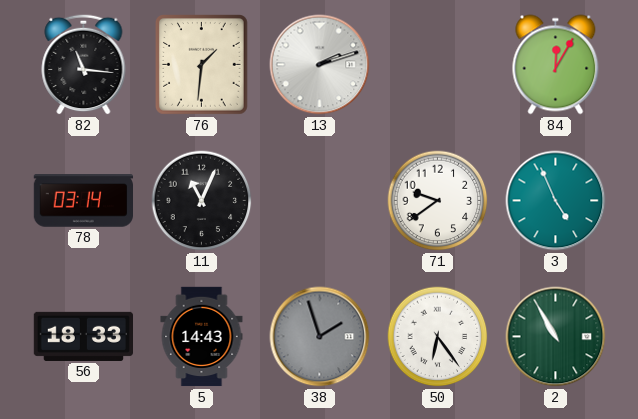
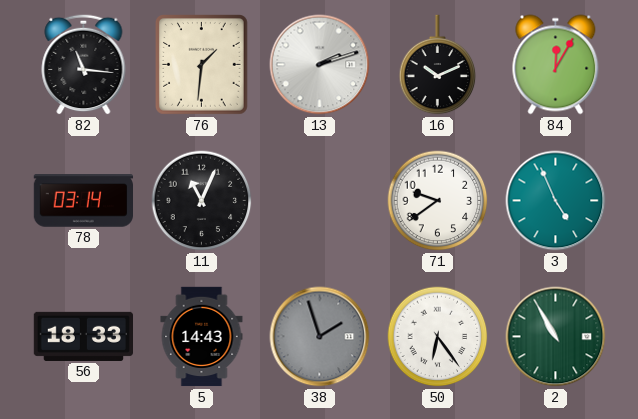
16: none -> 10:11 (438, 65)
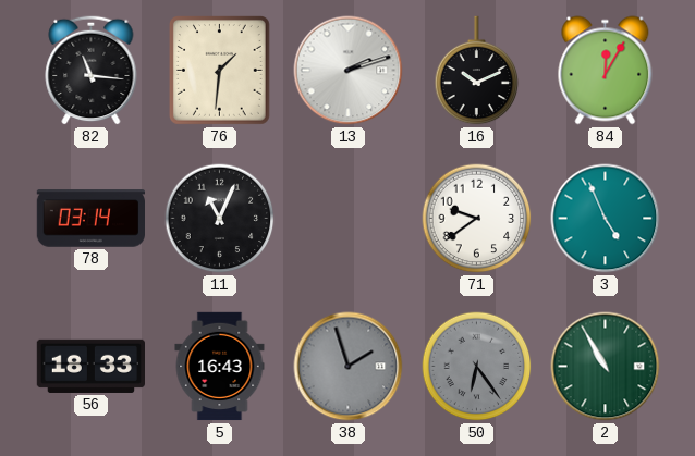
5: 14:43 -> 16:43 (220, 367)
50 dial: white -> grey (477, 367)
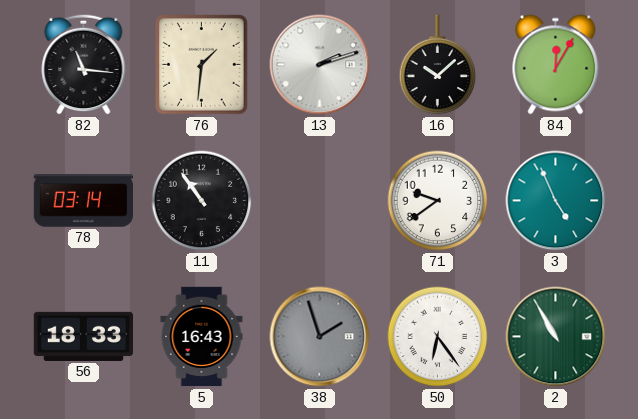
16: 10:11 -> 10:08 (438, 65)
11: 11:04 -> 10:54 (202, 201)
50 dial: grey -> white (438, 337)
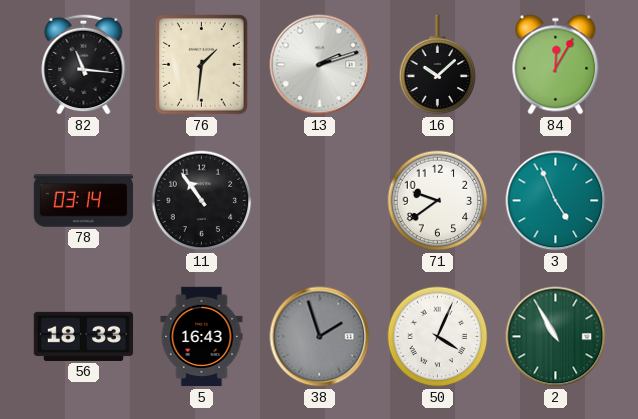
50: 6:24 -> 4:04 (438, 337)
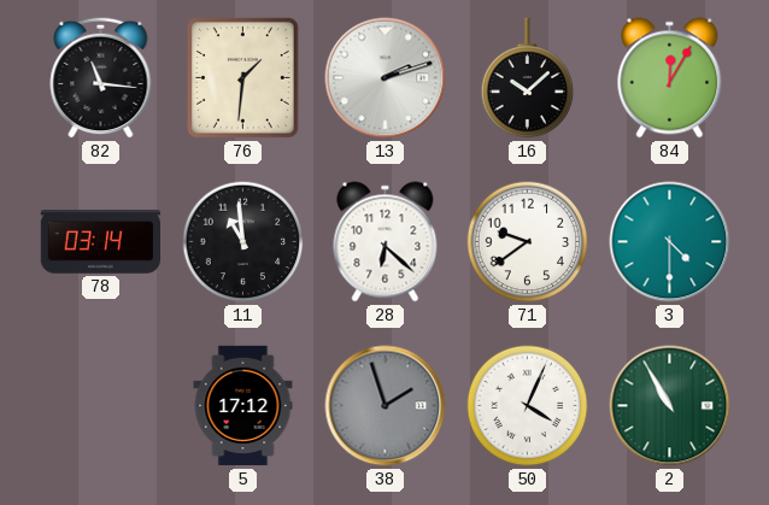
11: 10:54 -> 10:59 (243, 242)
28: none -> 6:22 (386, 242)
3: 4:56 -> 4:30 (670, 242)
56: 18:33 -> none (84, 336)
5: 16:43 -> 17:12 (243, 406)
